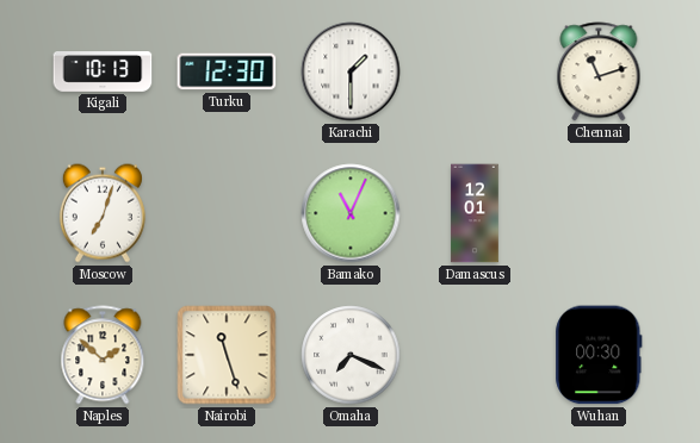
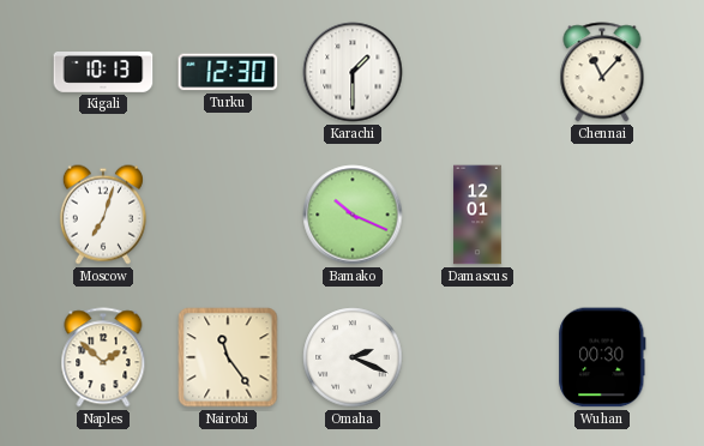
Chennai: 11:12 -> 11:07 (602, 72)
Bamako: 11:04 -> 10:19 (353, 215)
Nairobi: 11:27 -> 11:24 (228, 357)
Omaha: 7:19 -> 2:19 (353, 357)
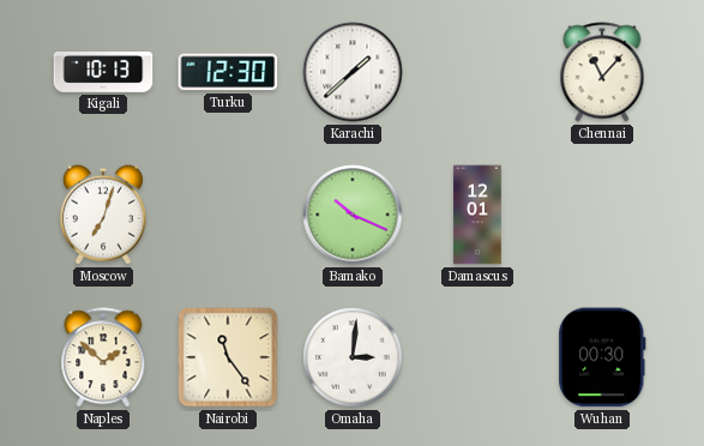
Karachi: 1:30 -> 1:38 (353, 72)
Omaha: 2:19 -> 3:01 (353, 357)
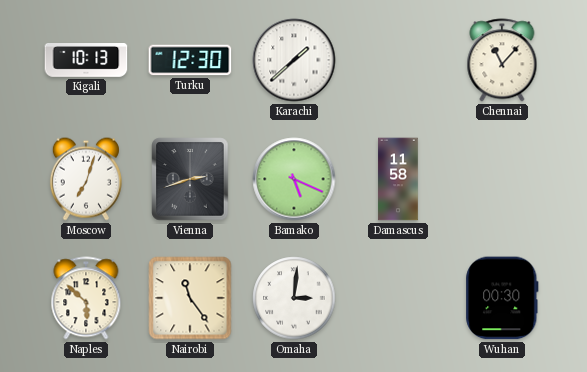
Vienna: none -> 2:42 (190, 179)
Bamako: 10:19 -> 5:19 (294, 179)
Damascus: 12:01 -> 11:58 (398, 179)
Naples: 1:52 -> 5:52 (86, 298)
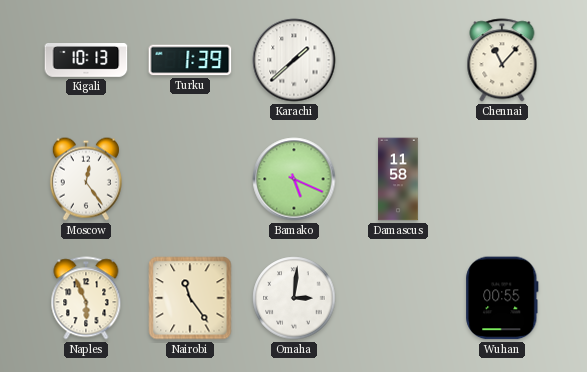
Turku: 12:30 -> 1:39 (190, 60)
Moscow: 7:03 -> 12:24 (86, 179)
Vienna: 2:42 -> none (190, 179)
Naples: 5:52 -> 5:56 (86, 298)
Wuhan: 00:30 -> 00:55 (502, 298)
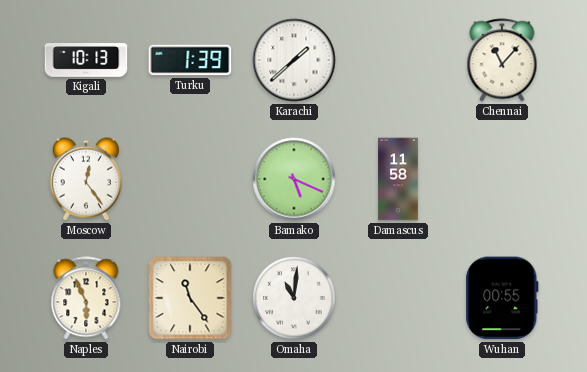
Omaha: 3:01 -> 11:01 (294, 298)
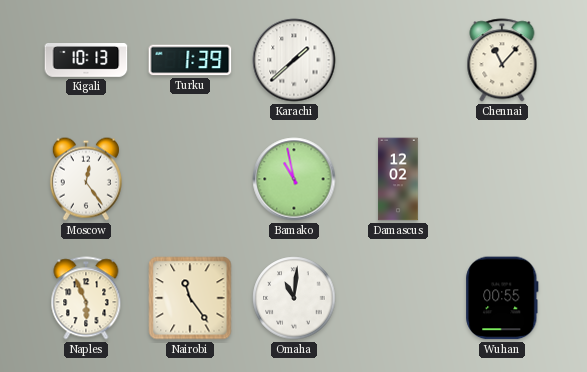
Bamako: 5:19 -> 10:58 (294, 179)
Damascus: 11:58 -> 12:02 (398, 179)
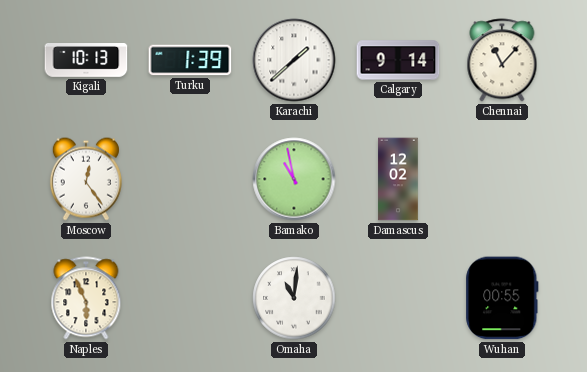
Calgary: none -> 9:14 (398, 60)
Nairobi: 11:24 -> none (190, 298)
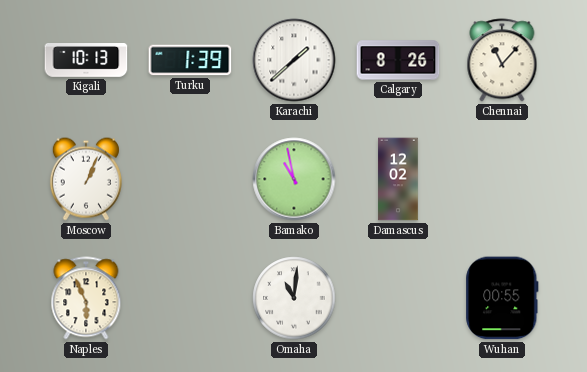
Calgary: 9:14 -> 8:26 (398, 60)
Moscow: 12:24 -> 1:04 (86, 179)
